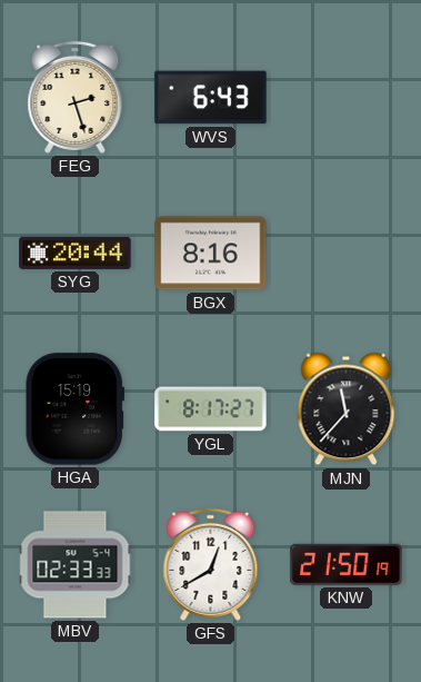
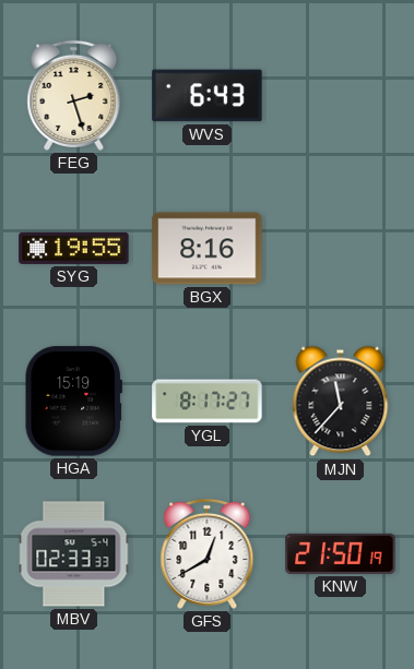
SYG: 20:44 -> 19:55 (74, 248)
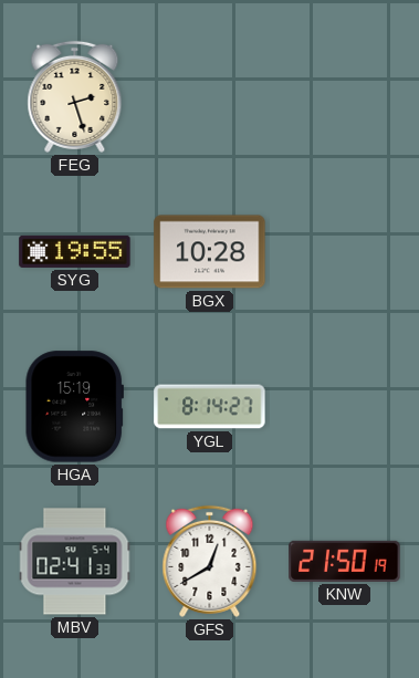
WVS: 6:43 -> none (208, 96)
BGX: 8:16 -> 10:28 (210, 252)
YGL: 8:17 -> 8:14 (210, 407)
MJN: 11:37 -> none (341, 402)
MBV: 02:33 -> 02:41 (75, 562)
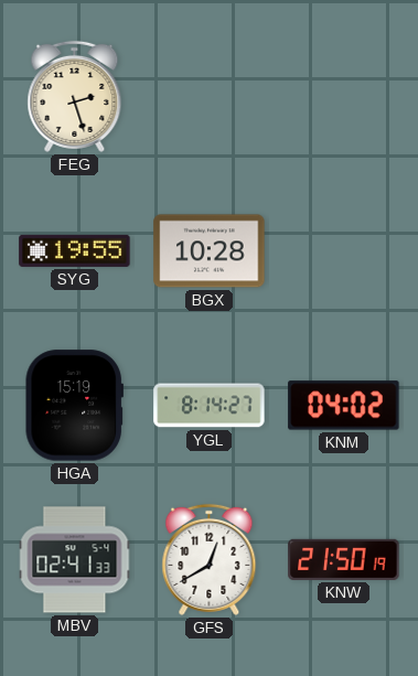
KNM: none -> 04:02 (344, 406)
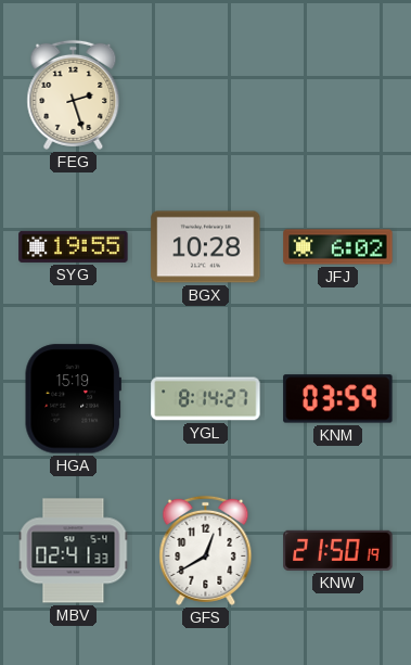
JFJ: none -> 6:02 (338, 247)
KNM: 04:02 -> 03:59 (338, 399)
